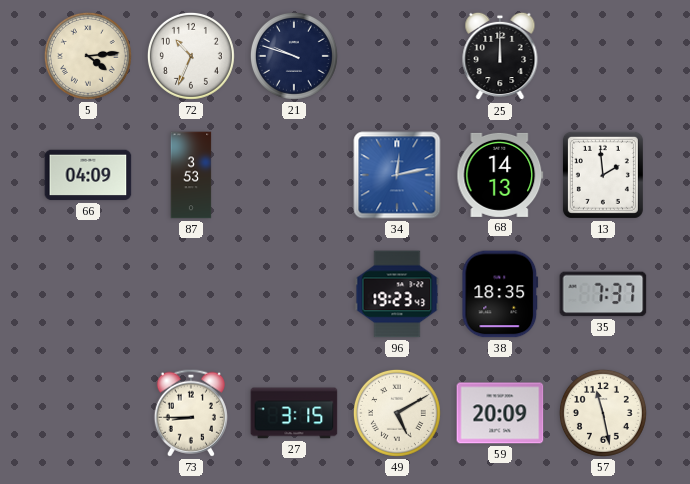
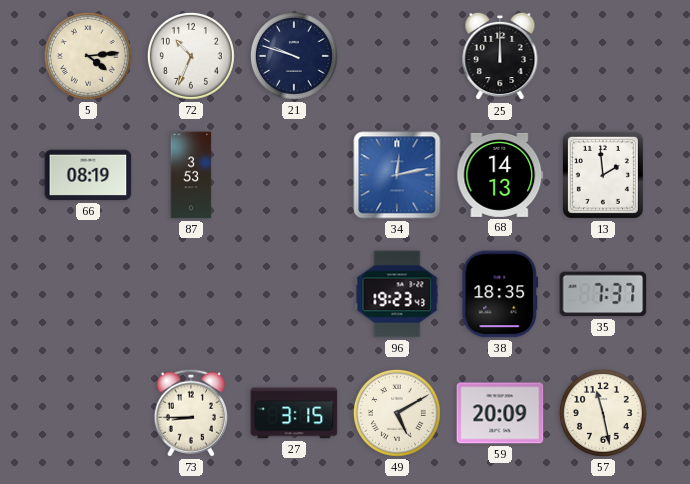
66: 04:09 -> 08:19 (88, 175)
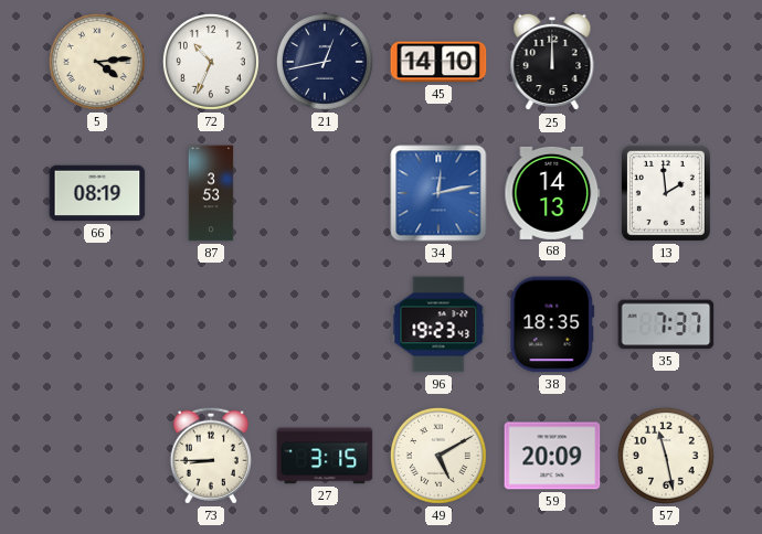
21: 9:48 -> 12:43 (325, 62)
45: none -> 14:10 (438, 62)
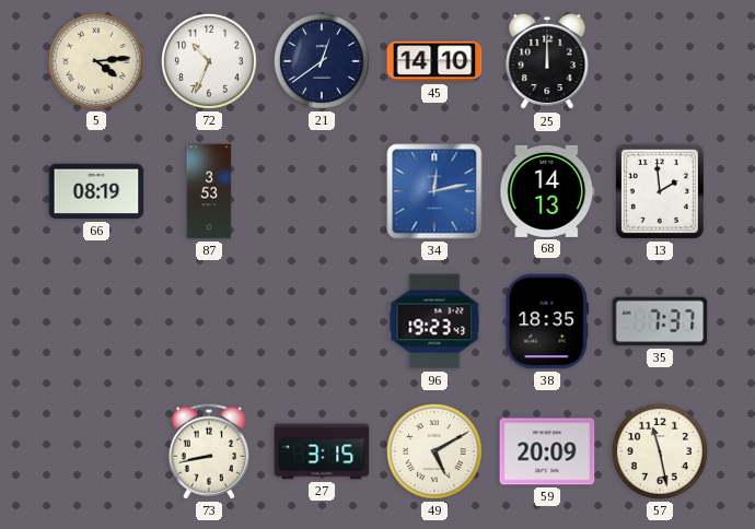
21: 12:43 -> 12:39 (322, 61)
73: 8:45 -> 8:43 (209, 451)
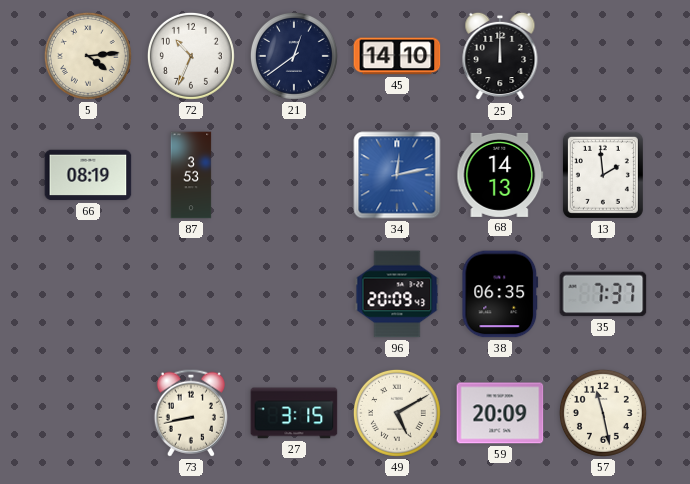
96: 19:23 -> 20:09 (397, 294)
38: 18:35 -> 06:35 (500, 294)
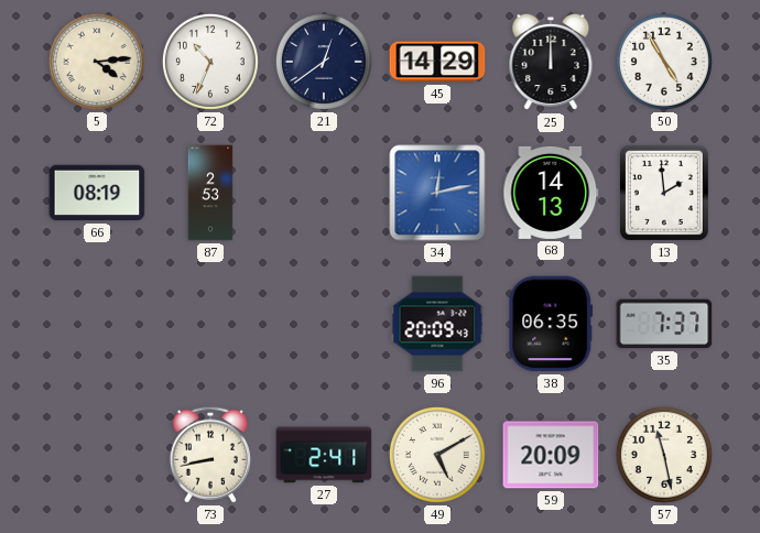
45: 14:10 -> 14:29 (437, 62)
50: none -> 4:55 (664, 62)
87: 3:53 -> 2:53 (210, 193)
27: 3:15 -> 2:41 (324, 455)
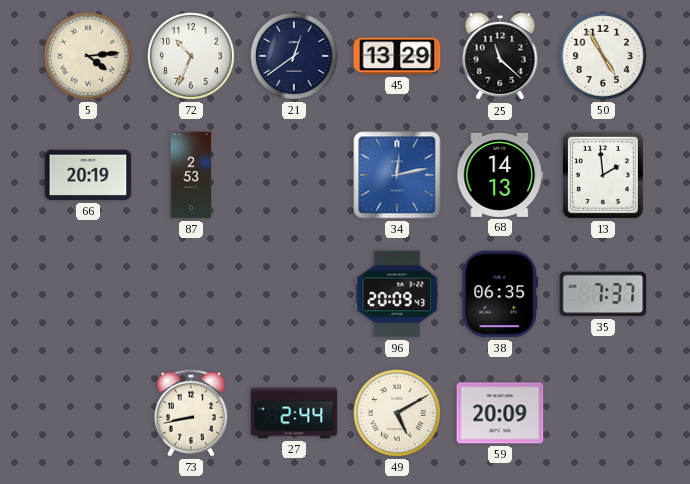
45: 14:29 -> 13:29 (397, 56)
25: 12:00 -> 11:22 (500, 56)
66: 08:19 -> 20:19 (88, 175)
27: 2:41 -> 2:44 (294, 413)
57: 11:28 -> none (664, 455)
